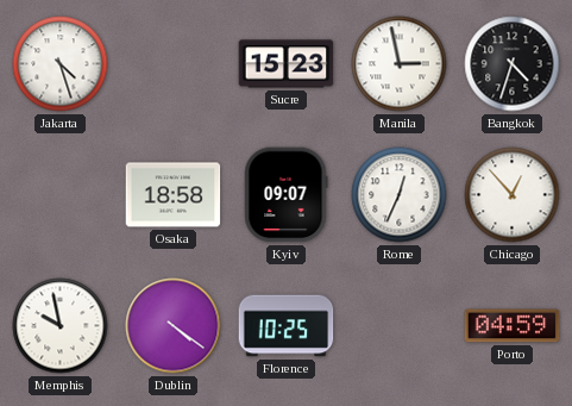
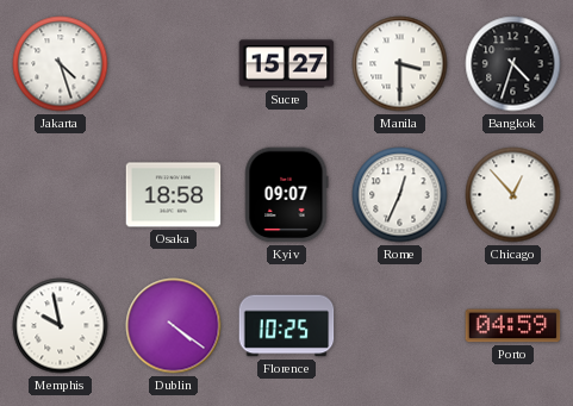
Sucre: 15:23 -> 15:27 (287, 64)
Manila: 2:58 -> 3:30 (400, 64)
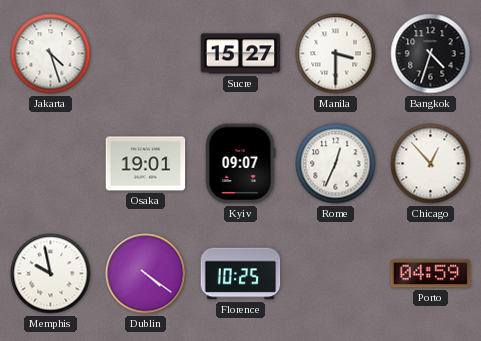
Osaka: 18:58 -> 19:01 (146, 164)
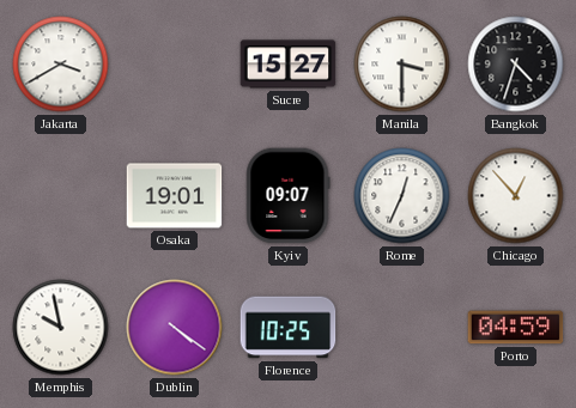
Jakarta: 4:27 -> 3:40 (61, 65)
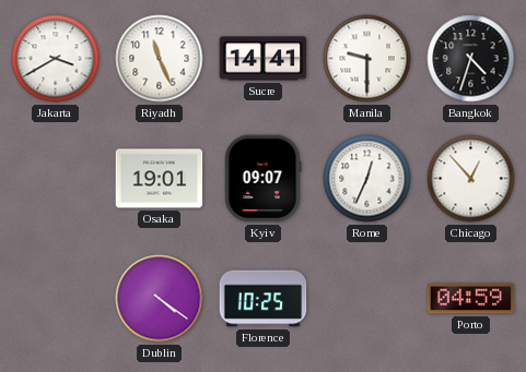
Riyadh: none -> 11:26 (160, 59)
Sucre: 15:27 -> 14:41 (264, 59)
Manila: 3:30 -> 9:30 (367, 59)
Memphis: 9:58 -> none (61, 328)
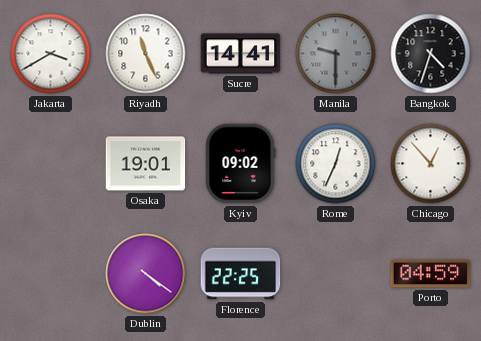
Manila dial: white -> grey (336, 54)
Kyiv: 09:07 -> 09:02 (241, 164)
Florence: 10:25 -> 22:25 (241, 274)
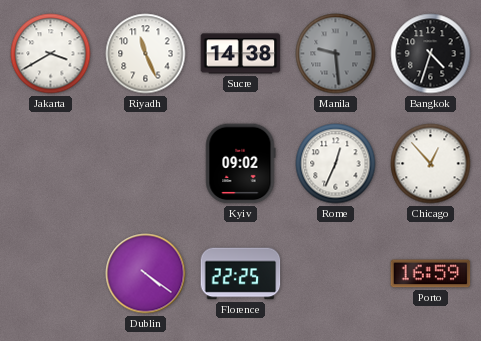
Sucre: 14:41 -> 14:38 (241, 54)
Manila: 9:30 -> 9:29 (336, 54)
Osaka: 19:01 -> none (146, 164)
Porto: 04:59 -> 16:59 (431, 274)
